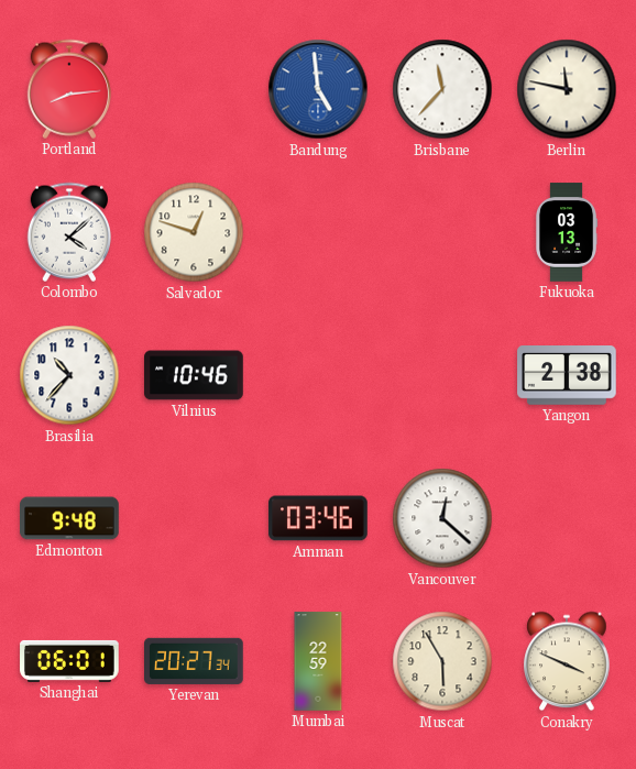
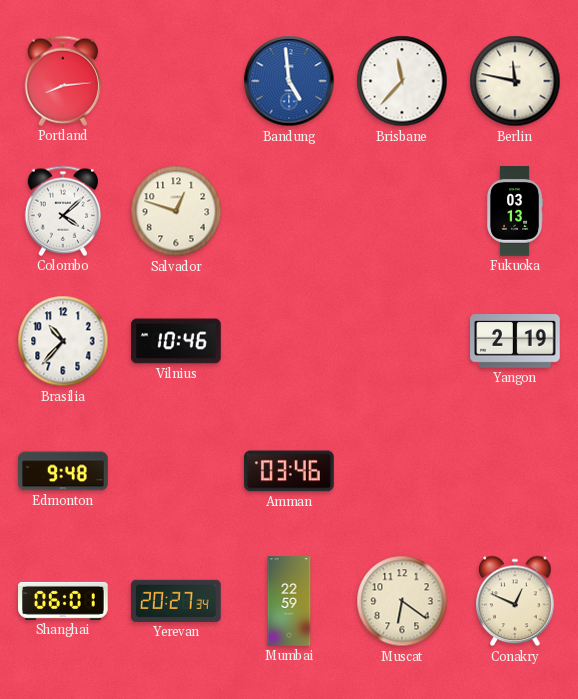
Yangon: 2:38 -> 2:19 (515, 342)
Vancouver: 12:22 -> none (442, 518)
Muscat: 5:55 -> 6:21 (402, 601)
Conakry: 3:49 -> 12:49 (515, 601)
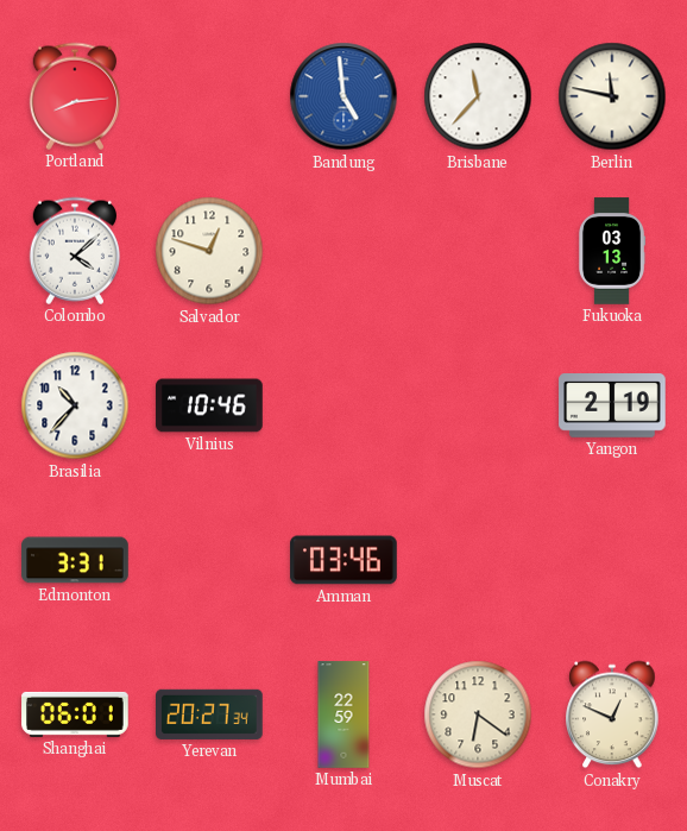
Edmonton: 9:48 -> 3:31 (75, 560)
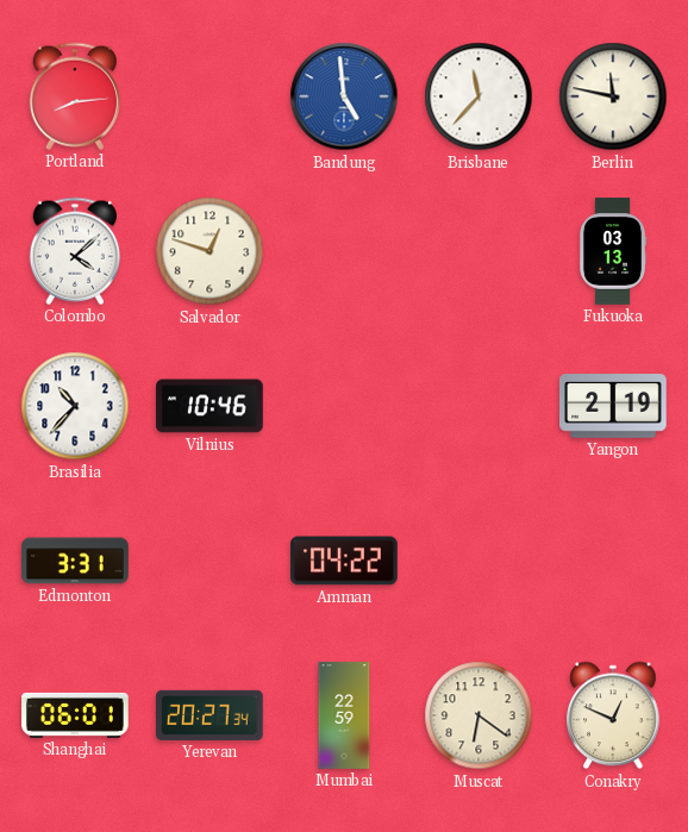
Amman: 03:46 -> 04:22 (344, 561)
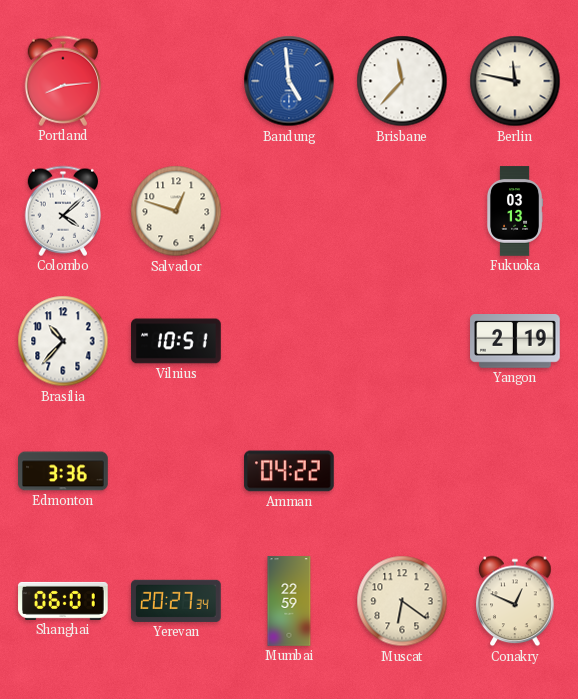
Vilnius: 10:46 -> 10:51 (176, 341)
Edmonton: 3:31 -> 3:36 (63, 471)
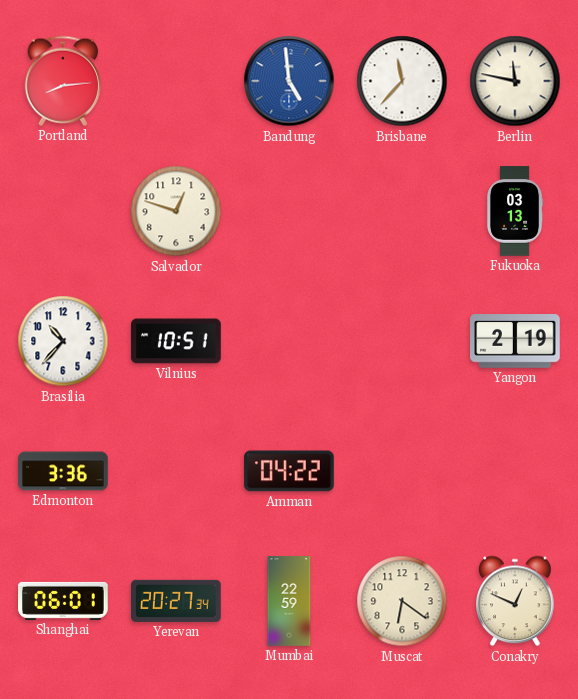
Colombo: 4:08 -> none (62, 211)
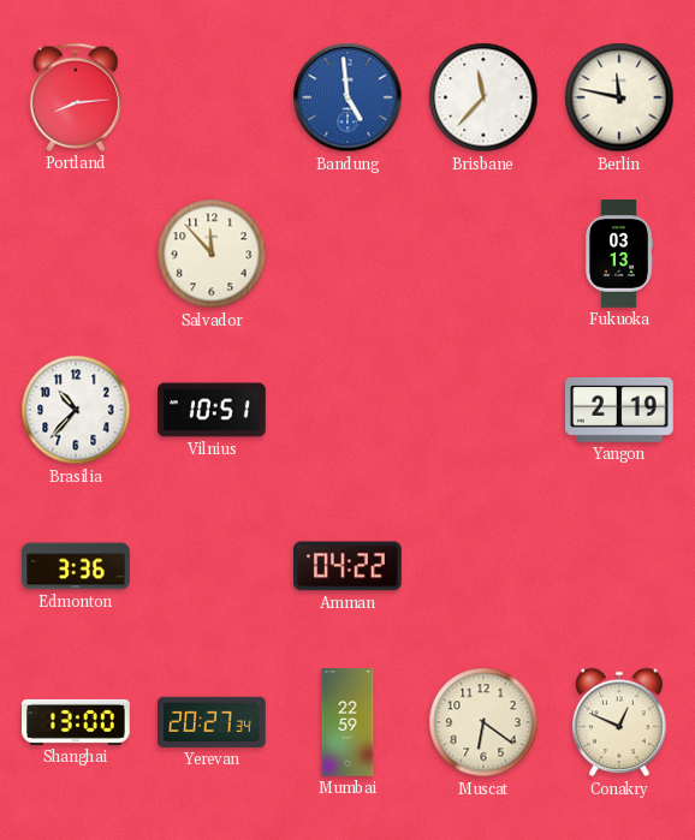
Salvador: 12:48 -> 11:53 (212, 254)
Shanghai: 06:01 -> 13:00 (76, 722)
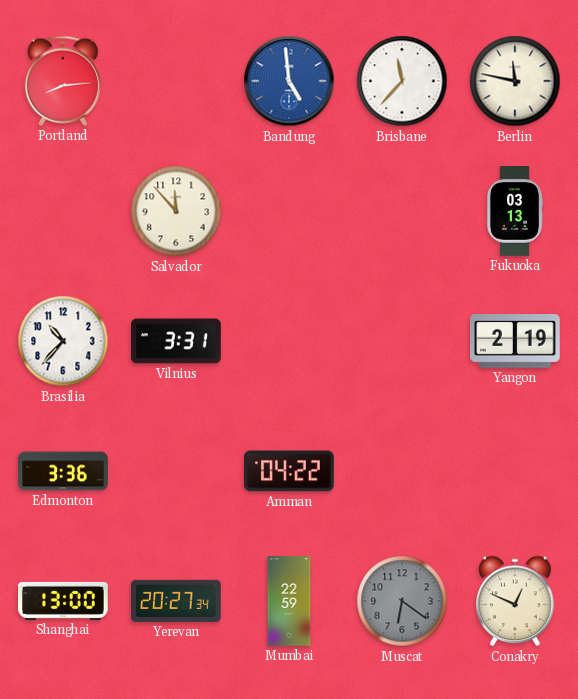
Vilnius: 10:51 -> 3:31 (176, 341)
Muscat dial: cream -> grey (402, 601)
